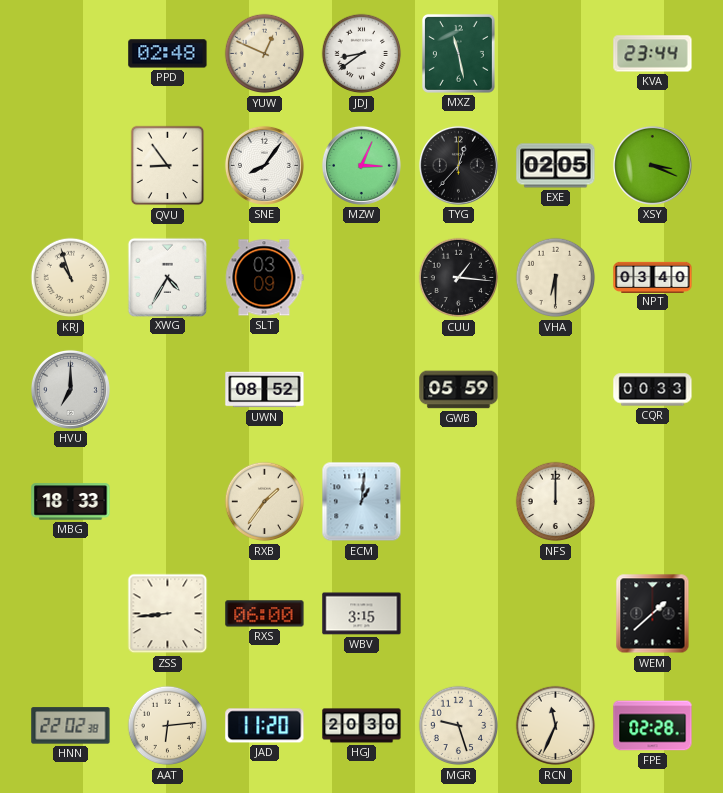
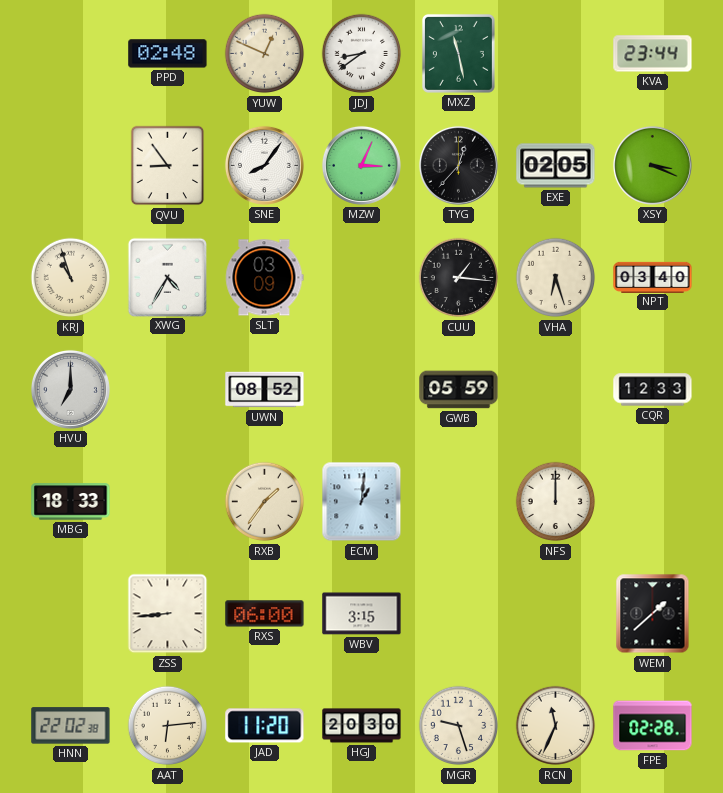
VHA: 6:30 -> 6:27 (556, 278)
CQR: 00:33 -> 12:33 (653, 390)
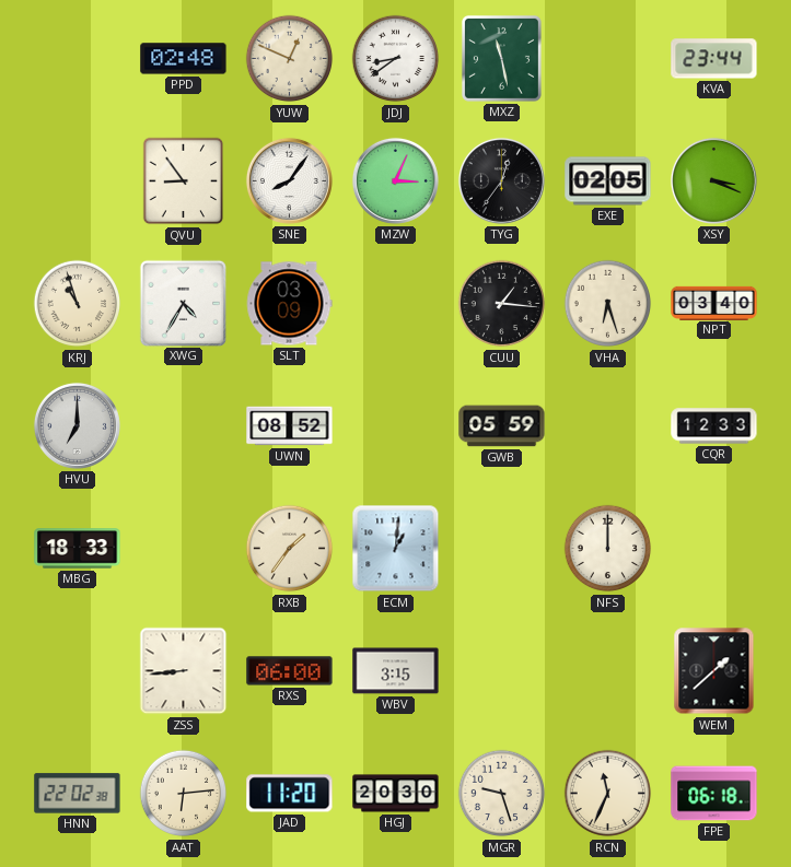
TYG: 12:37 -> 12:36 (501, 180)
FPE: 02:28 -> 06:18 (714, 794)
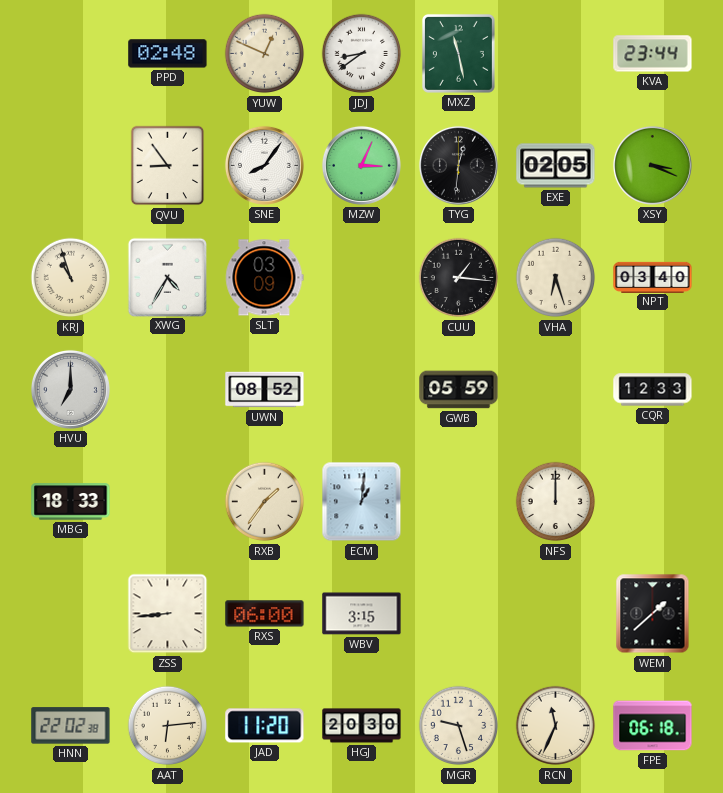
TYG: 12:36 -> 12:31 (458, 165)
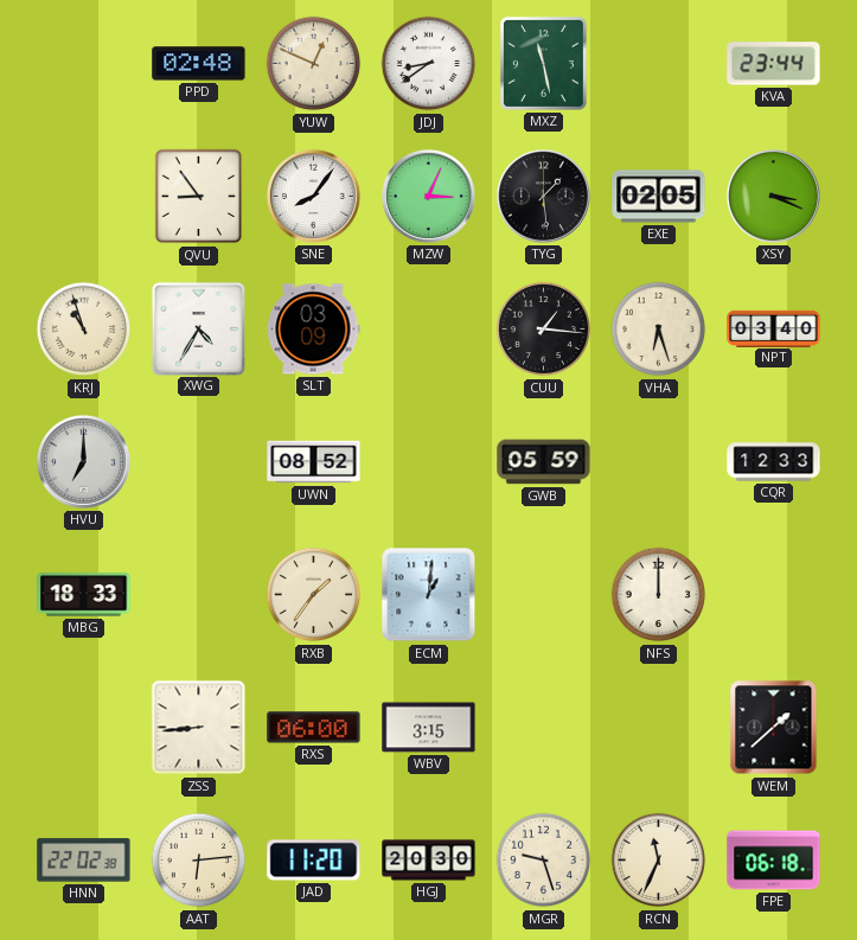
TYG: 12:31 -> 1:29 (543, 196)
